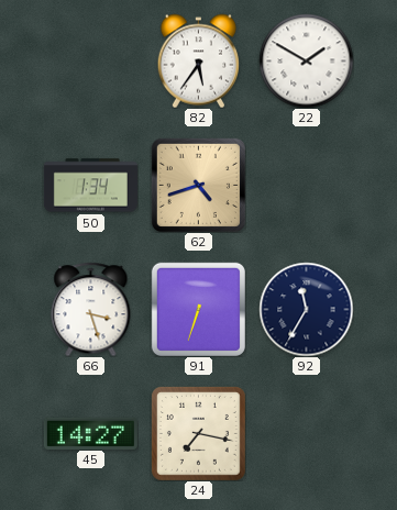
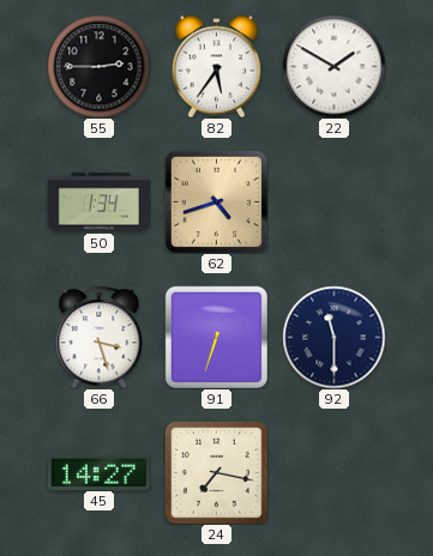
55: none -> 2:45 (98, 66)
92: 11:35 -> 11:30 (333, 337)
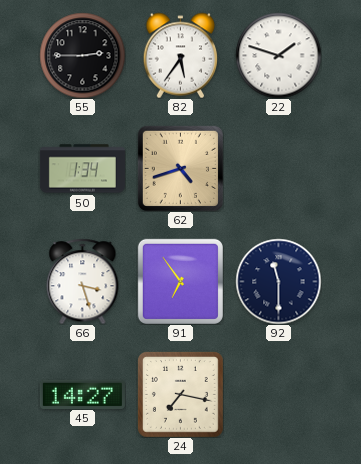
22: 1:50 -> 1:48 (278, 55)
91: 6:33 -> 6:54 (180, 281)
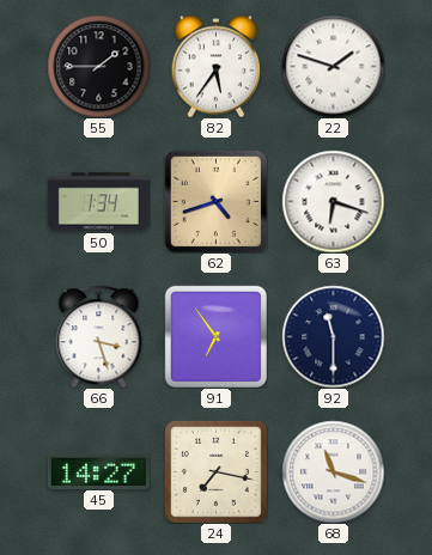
55: 2:45 -> 1:45 (98, 66)
63: none -> 6:18 (333, 201)
68: none -> 11:18 (333, 471)
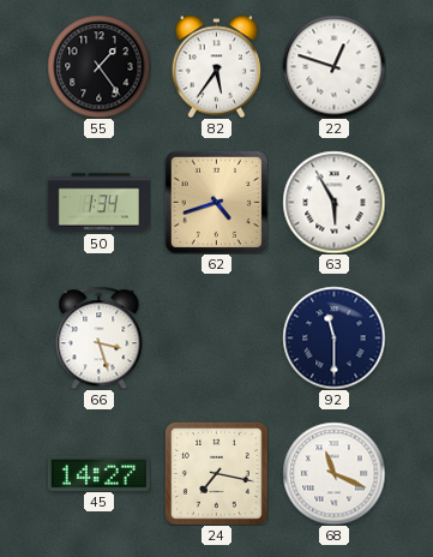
55: 1:45 -> 1:24 (98, 66)
22: 1:48 -> 12:48 (333, 66)
63: 6:18 -> 5:55 (333, 202)
91: 6:54 -> none (215, 336)
68: 11:18 -> 11:19 (333, 473)
